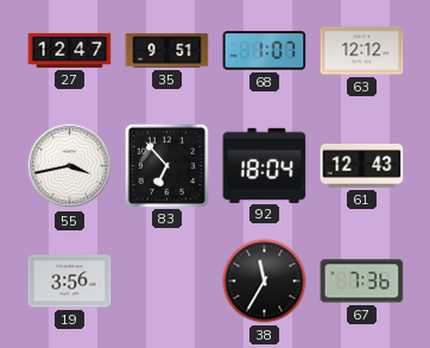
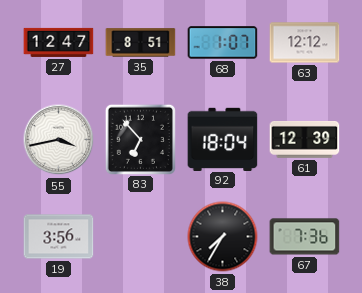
35: 9:51 -> 8:51 (141, 43)
61: 12:43 -> 12:39 (305, 140)
38: 11:35 -> 7:35 (223, 237)
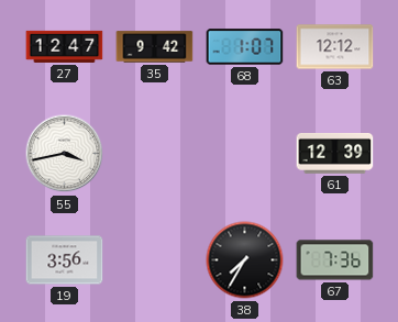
35: 8:51 -> 9:42 (155, 47)
83: 6:53 -> none (140, 139)
92: 18:04 -> none (223, 139)
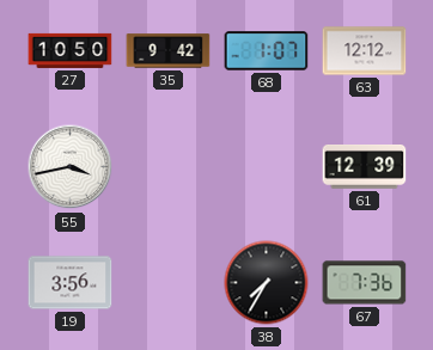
27: 12:47 -> 10:50 (71, 50)
